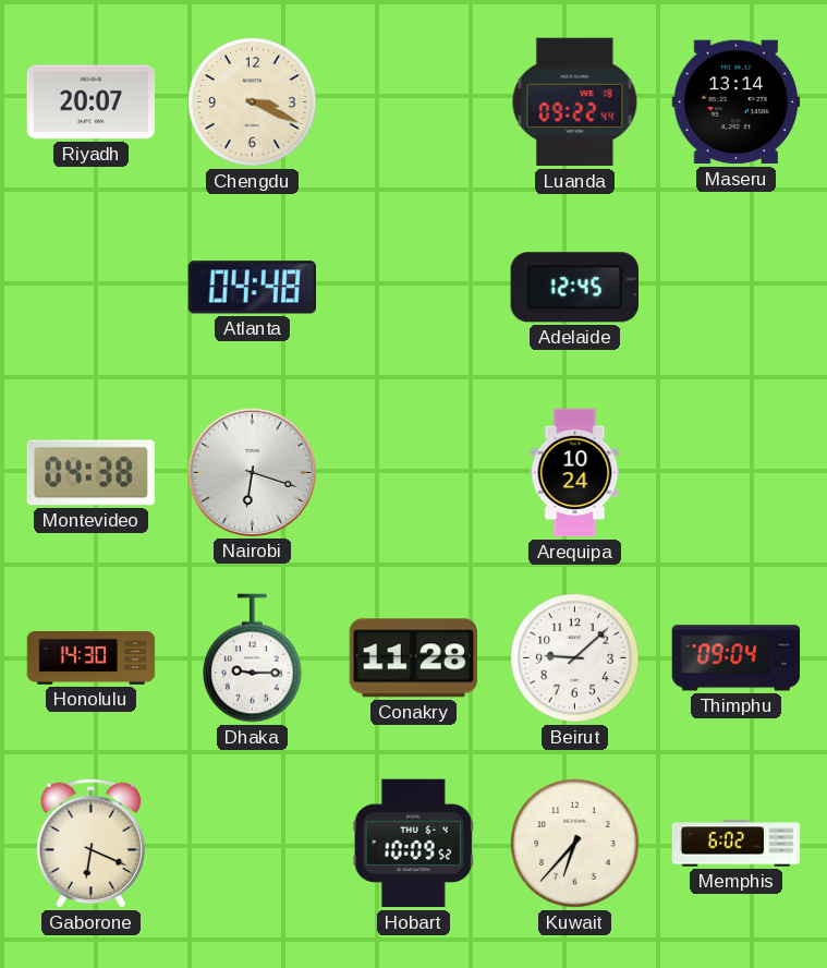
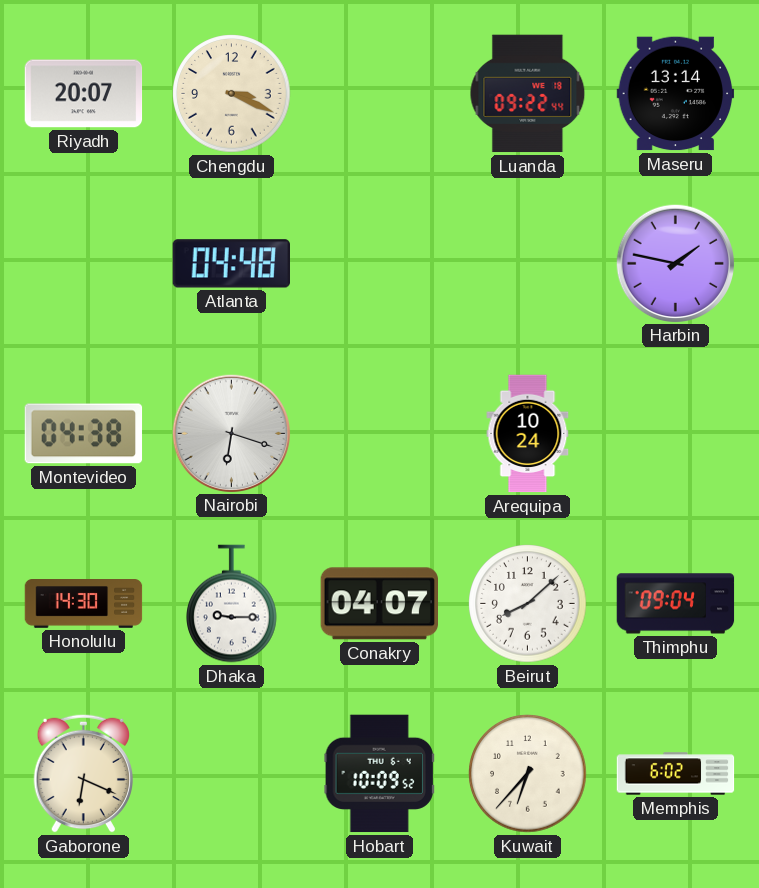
Adelaide: 12:45 -> none (574, 288)
Harbin: none -> 1:47 (675, 263)
Conakry: 11:28 -> 04:07 (379, 604)
Beirut: 9:08 -> 8:08 (528, 604)
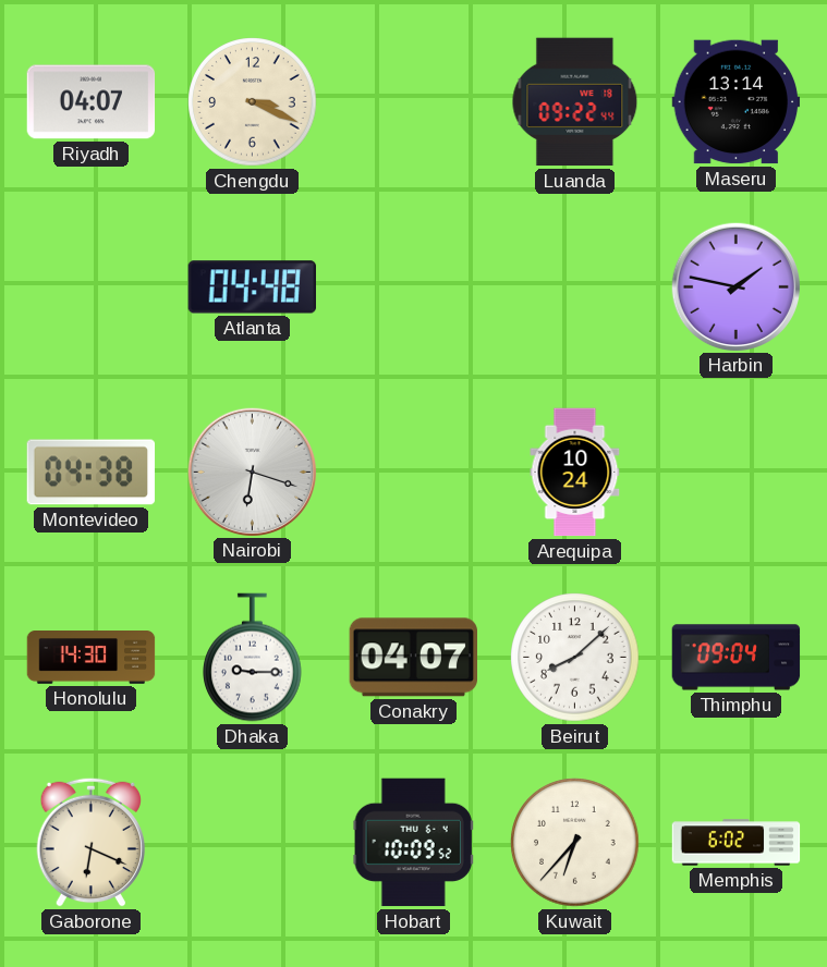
Riyadh: 20:07 -> 04:07 (92, 102)
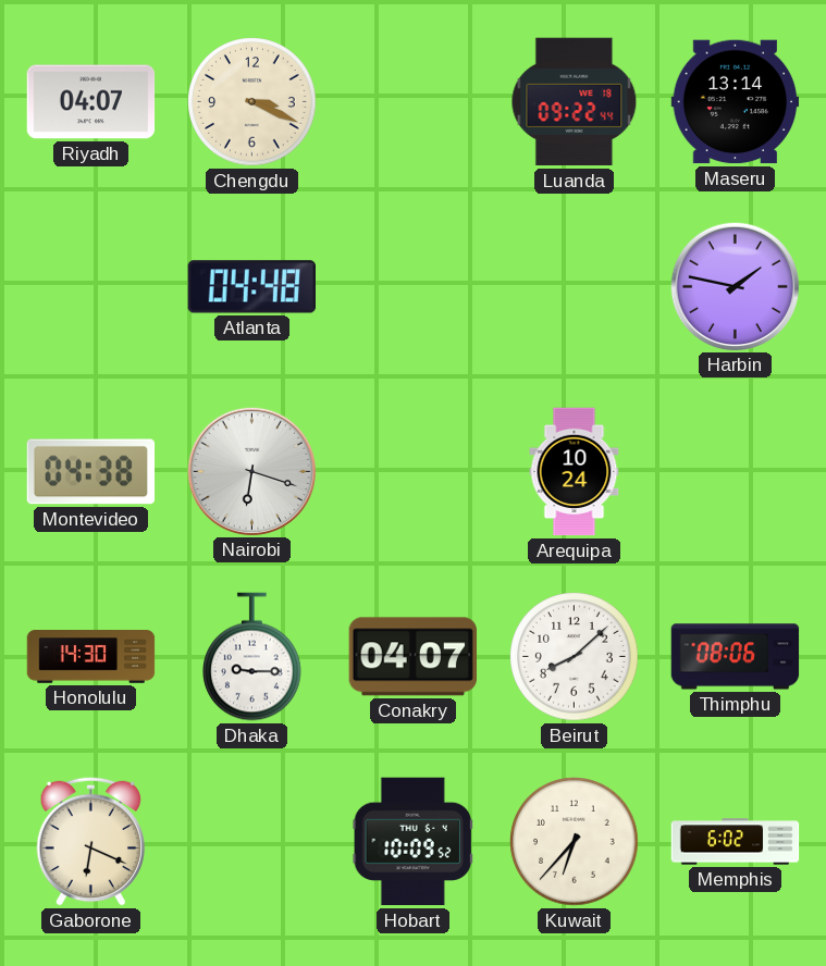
Thimphu: 09:04 -> 08:06 (736, 657)
